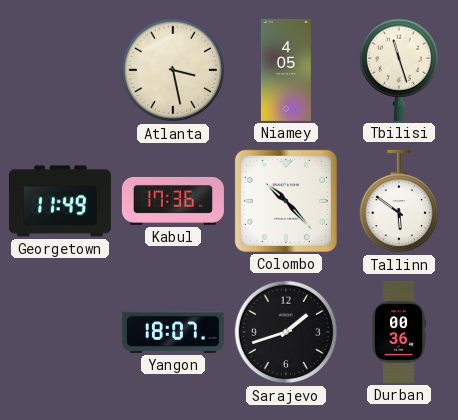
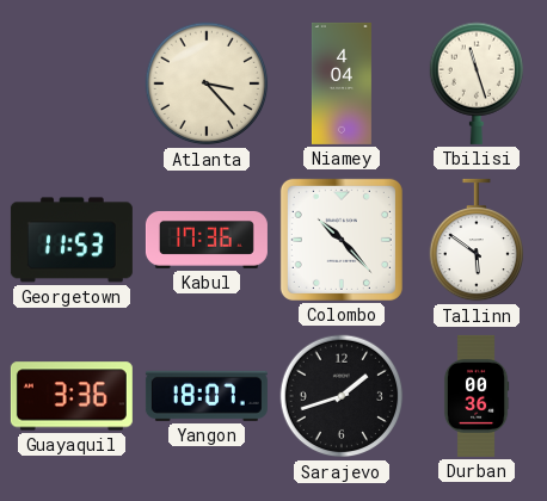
Atlanta: 3:28 -> 3:23 (207, 83)
Niamey: 4:05 -> 4:04 (342, 83)
Georgetown: 11:49 -> 11:53 (72, 240)
Guayaquil: none -> 3:36 (72, 396)
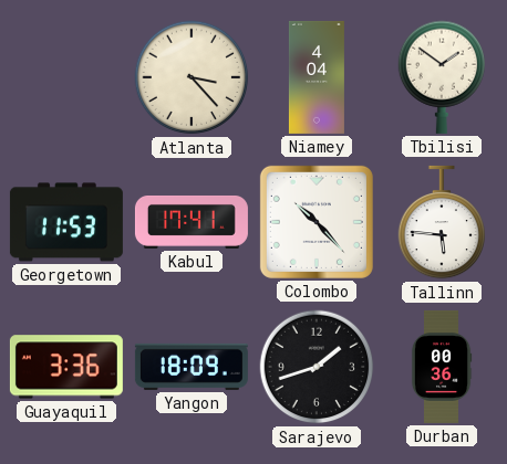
Tbilisi: 11:27 -> 1:51 (441, 77)
Kabul: 17:36 -> 17:41 (192, 222)
Tallinn: 5:51 -> 5:46 (441, 222)
Yangon: 18:07 -> 18:09 (192, 367)
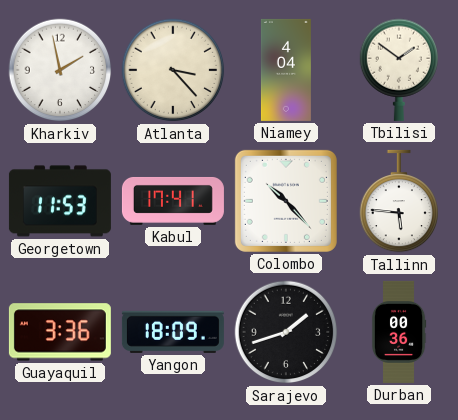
Kharkiv: none -> 1:58 (60, 70)
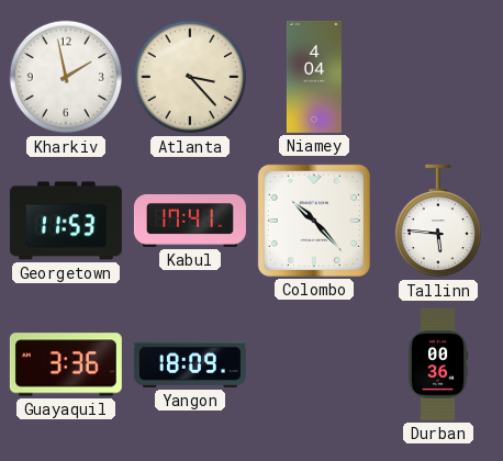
Tbilisi: 1:51 -> none (398, 70)
Sarajevo: 1:42 -> none (286, 332)
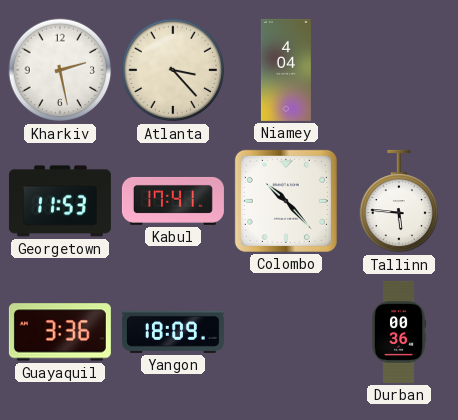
Kharkiv: 1:58 -> 2:28 (60, 70)
